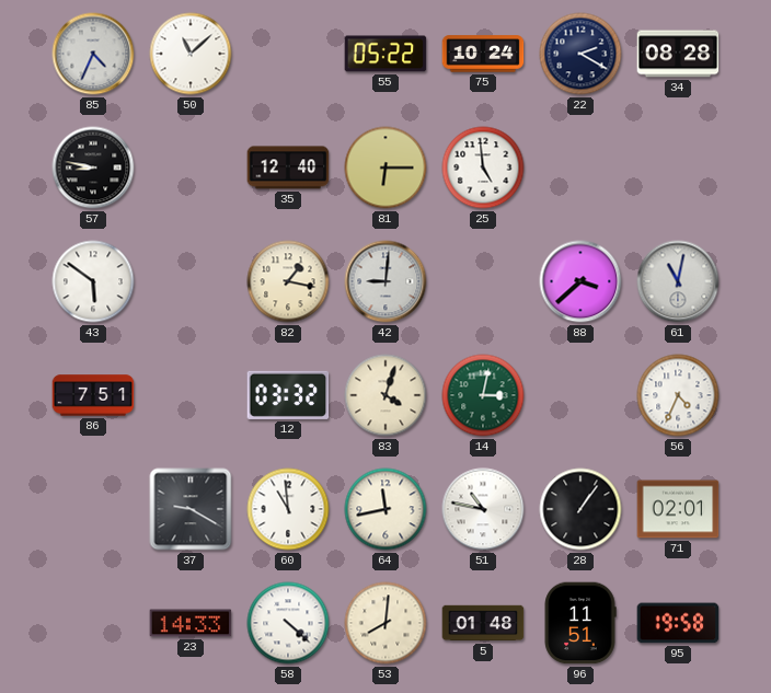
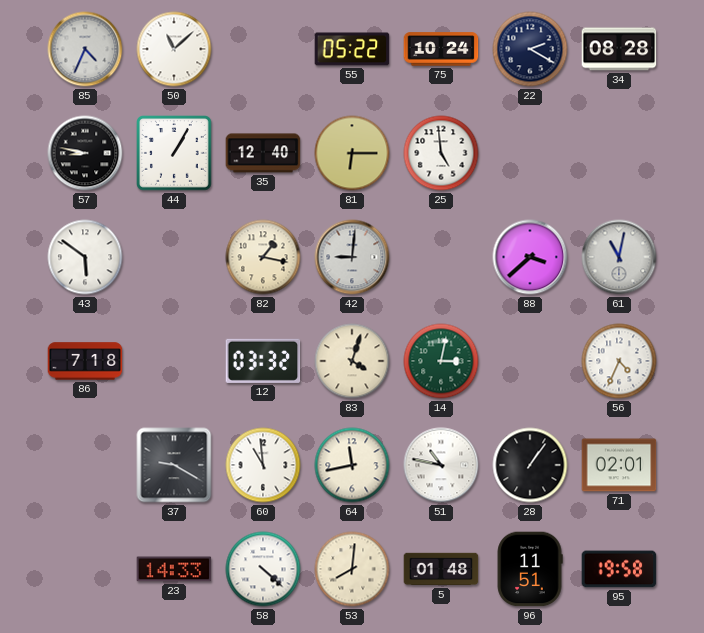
44: none -> 1:05 (175, 154)
86: 7:51 -> 7:18 (85, 361)
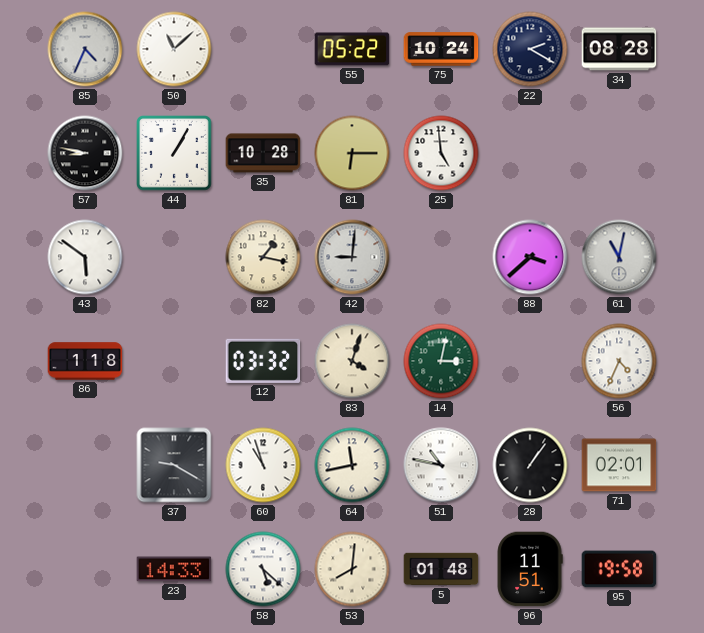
35: 12:40 -> 10:28 (263, 153)
86: 7:18 -> 1:18 (85, 361)
60: 10:59 -> 10:57 (263, 465)
58: 4:22 -> 5:22 (263, 569)
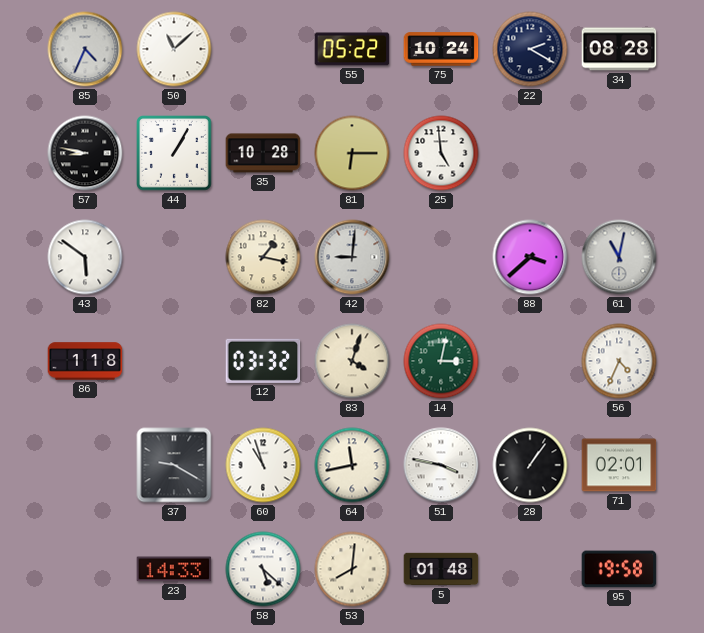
51: 10:47 -> 3:47 (441, 465)
96: 11:51 -> none (530, 569)
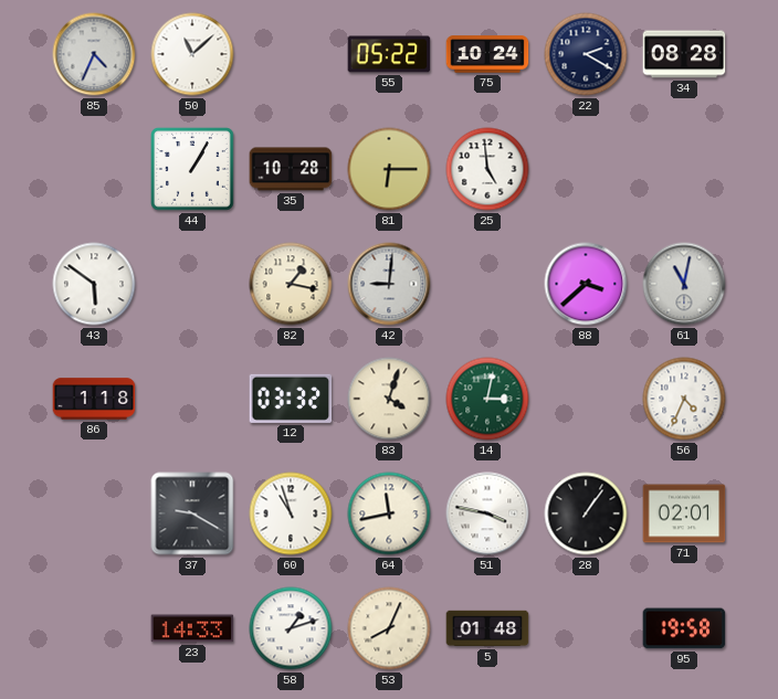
57: 8:47 -> none (85, 153)
58: 5:22 -> 1:12 (291, 628)
53: 8:01 -> 8:04 (389, 628)
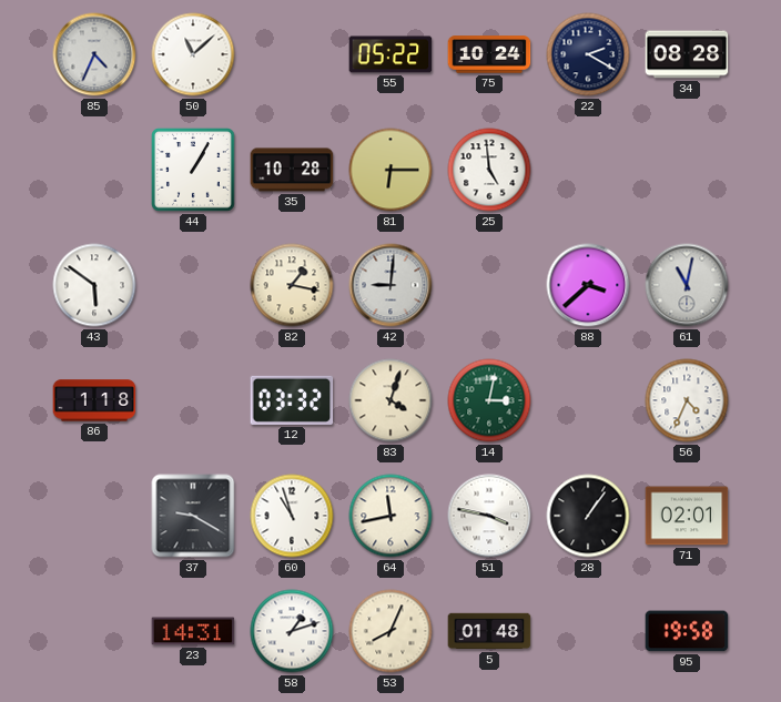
23: 14:33 -> 14:31 (193, 631)
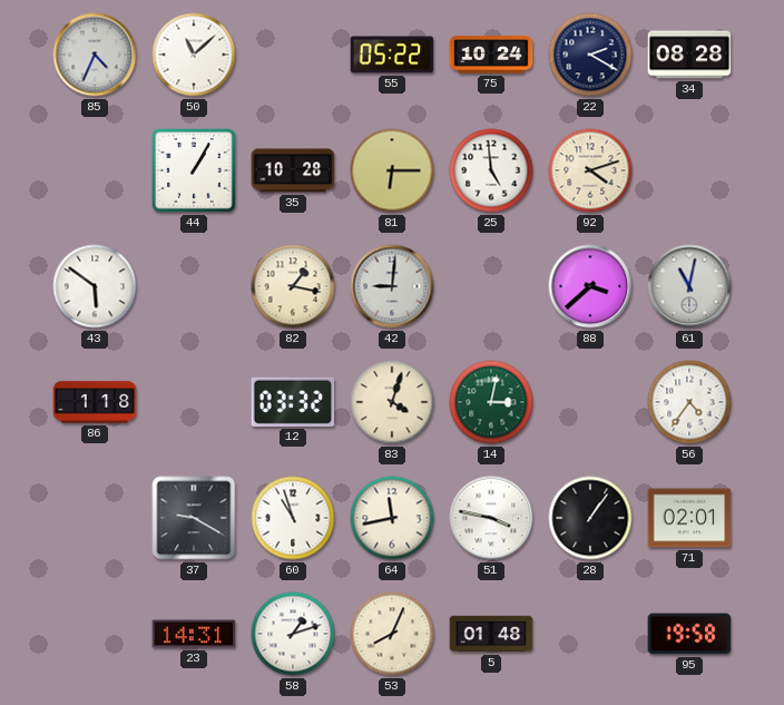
92: none -> 4:12 (590, 170)
56: 4:34 -> 4:36 (689, 402)
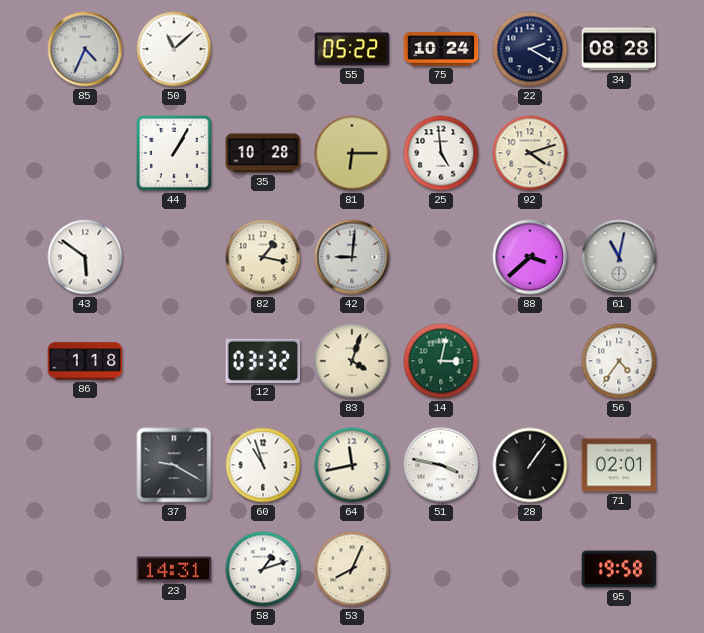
5: 01:48 -> none (491, 634)
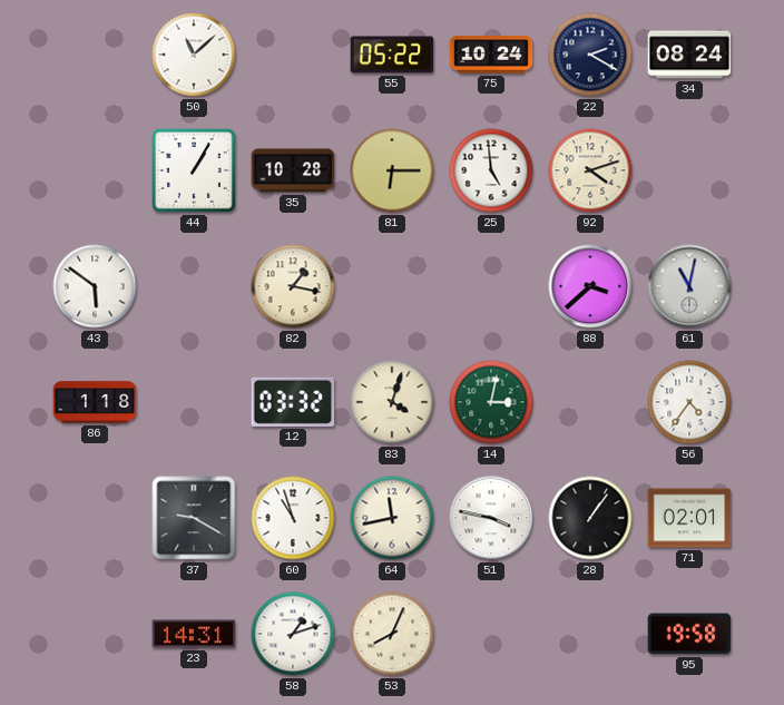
85: 4:34 -> none (85, 49)
34: 08:28 -> 08:24 (689, 55)
42: 9:01 -> none (352, 257)
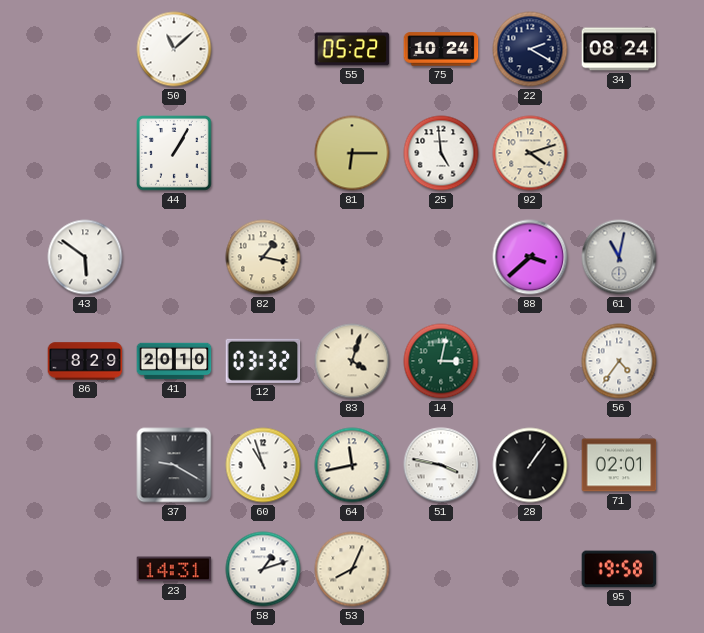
35: 10:28 -> none (293, 170)
86: 1:18 -> 8:29 (85, 361)
41: none -> 20:10 (174, 361)
